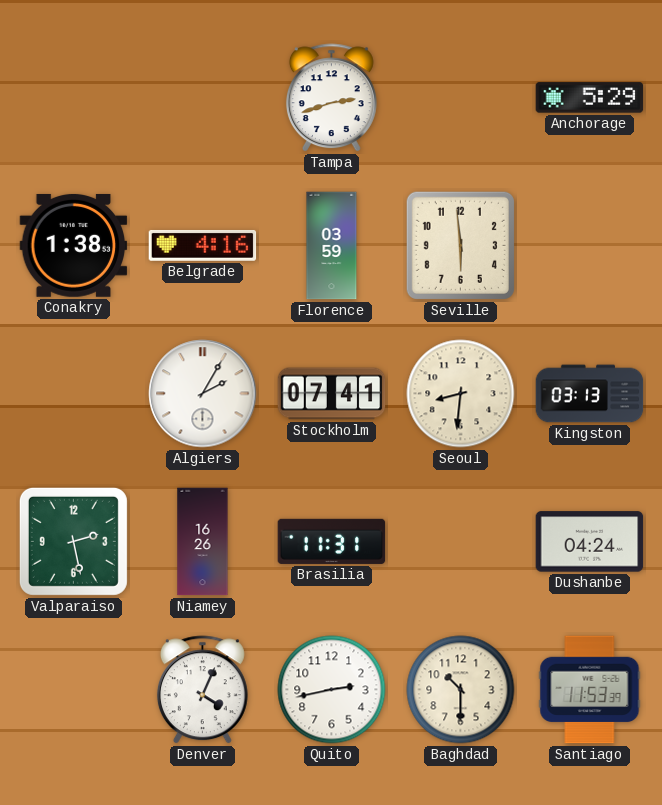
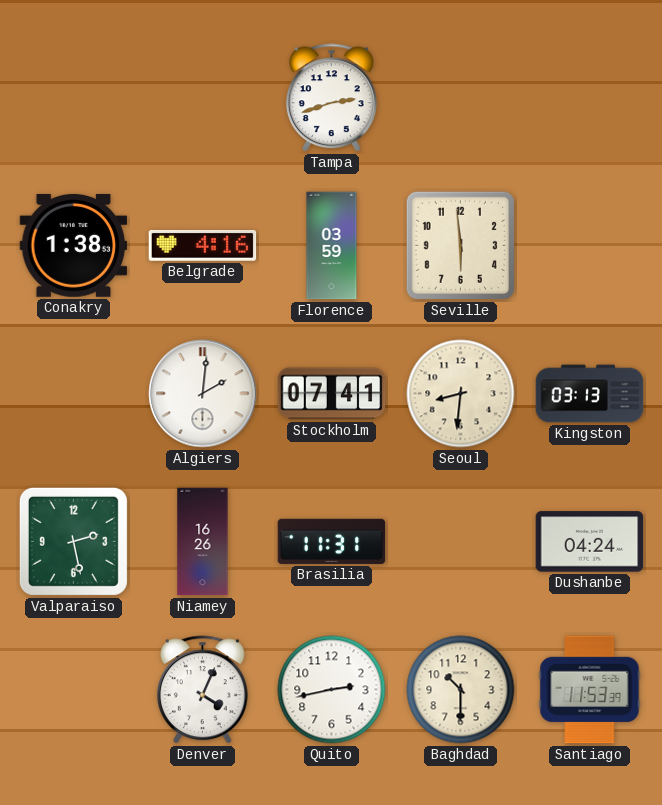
Anchorage: 5:29 -> none (590, 98)
Algiers: 2:05 -> 2:01 (203, 394)
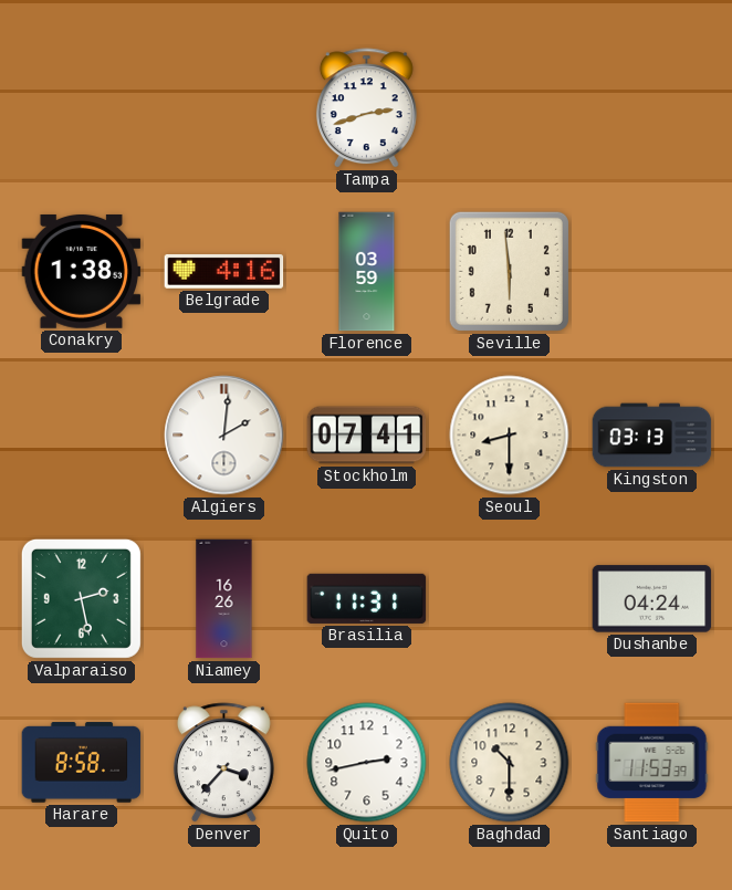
Seoul: 8:31 -> 8:30 (510, 436)
Harare: none -> 8:58 (82, 763)
Denver: 4:04 -> 3:37 (223, 763)
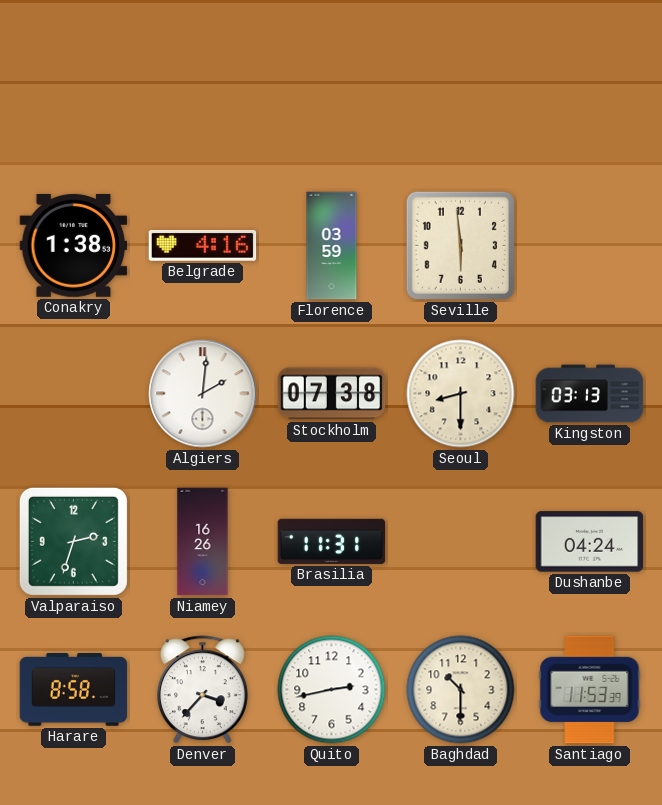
Tampa: 2:42 -> none (366, 108)
Stockholm: 07:41 -> 07:38 (332, 394)
Valparaiso: 2:28 -> 2:33 (73, 541)
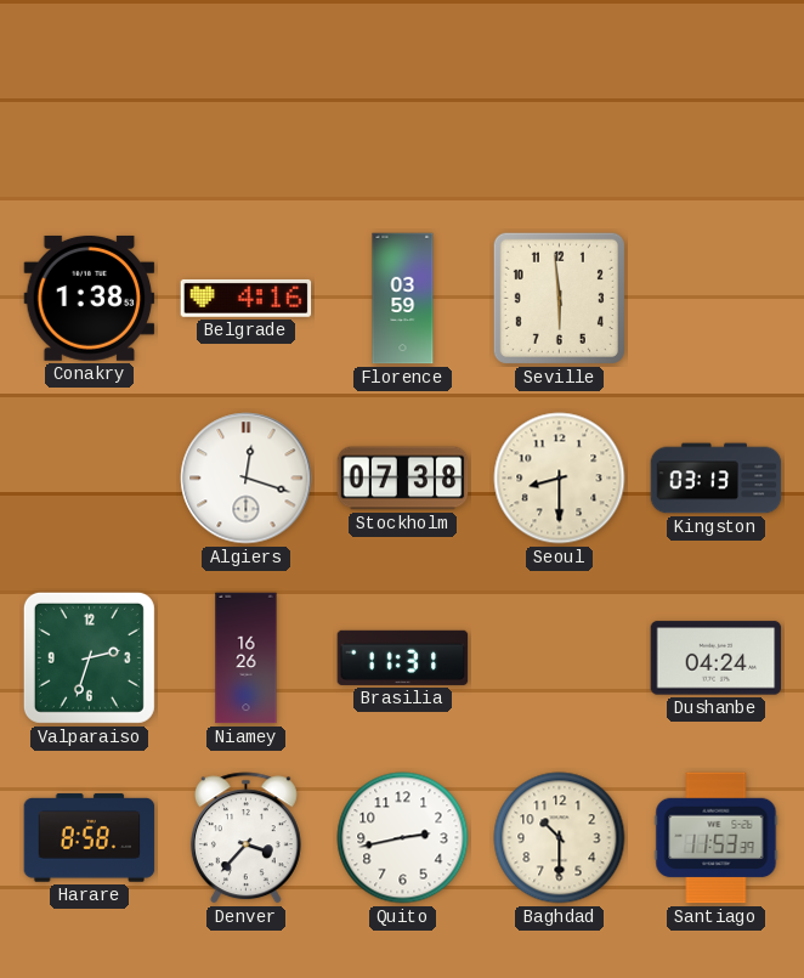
Algiers: 2:01 -> 12:18 (247, 479)
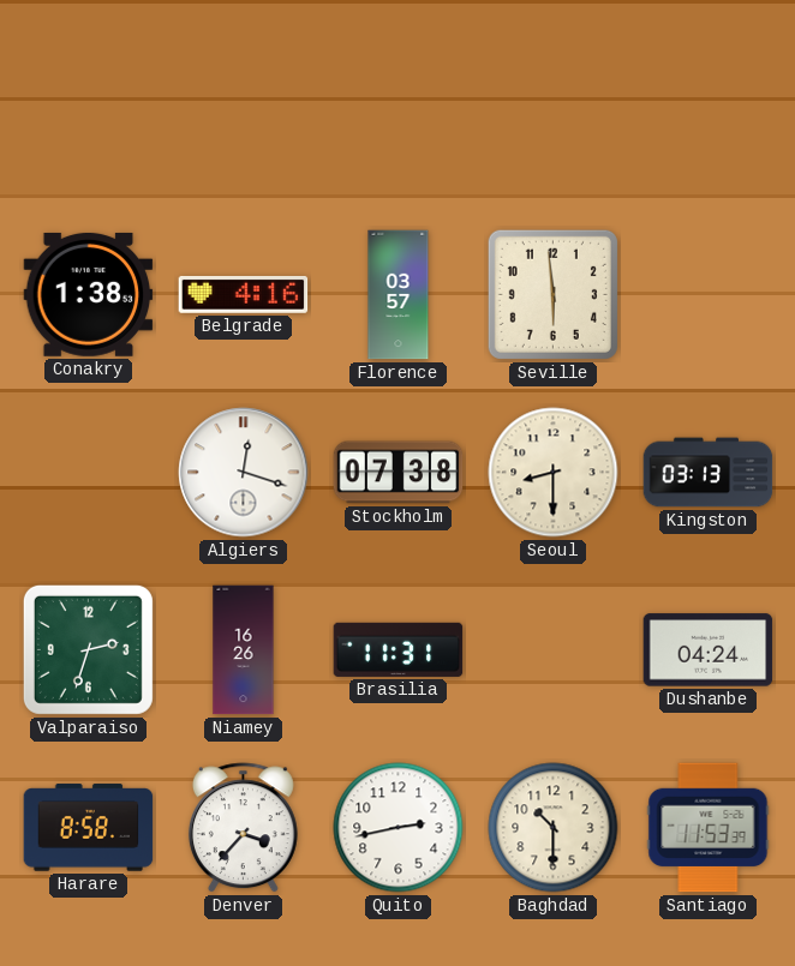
Florence: 03:59 -> 03:57 (399, 295)
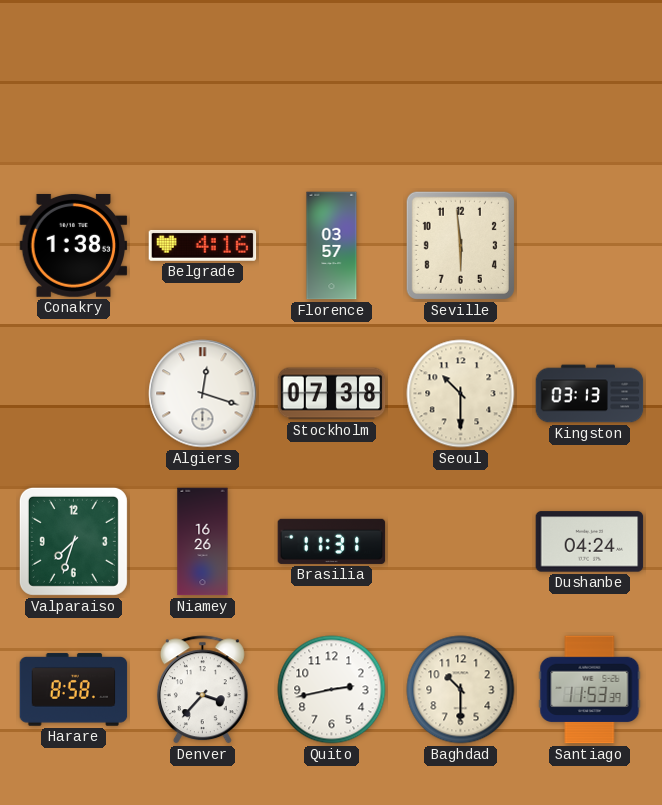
Seoul: 8:30 -> 10:30 (461, 394)
Valparaiso: 2:33 -> 7:33 (73, 541)
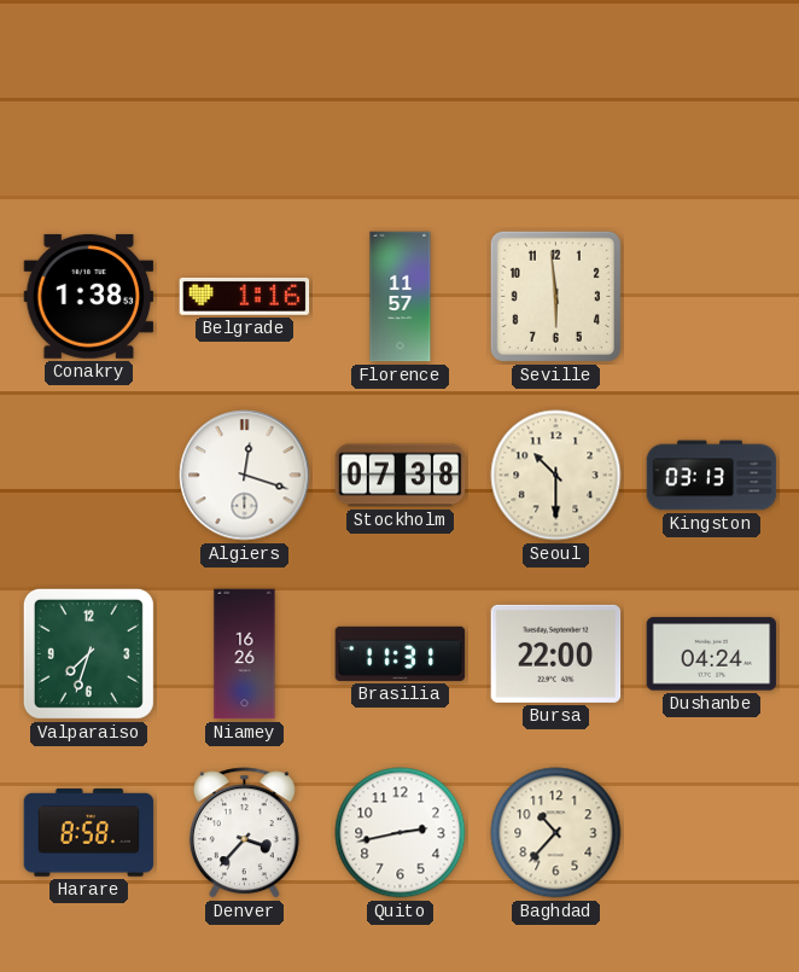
Belgrade: 4:16 -> 1:16 (245, 296)
Florence: 03:57 -> 11:57 (401, 297)
Bursa: none -> 22:00 (556, 653)
Baghdad: 10:30 -> 10:37 (556, 833)
Santiago: 11:53 -> none (590, 690)
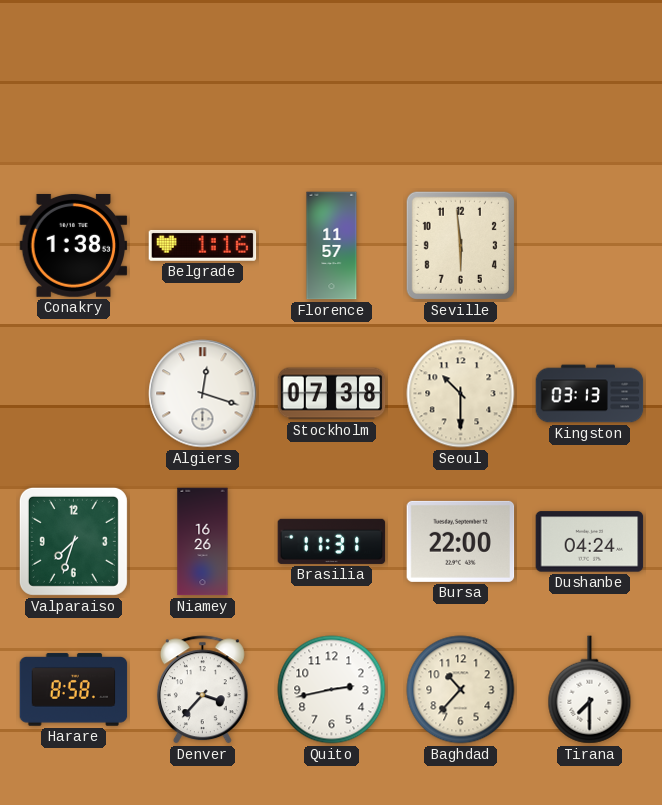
Tirana: none -> 7:30 (590, 690)
